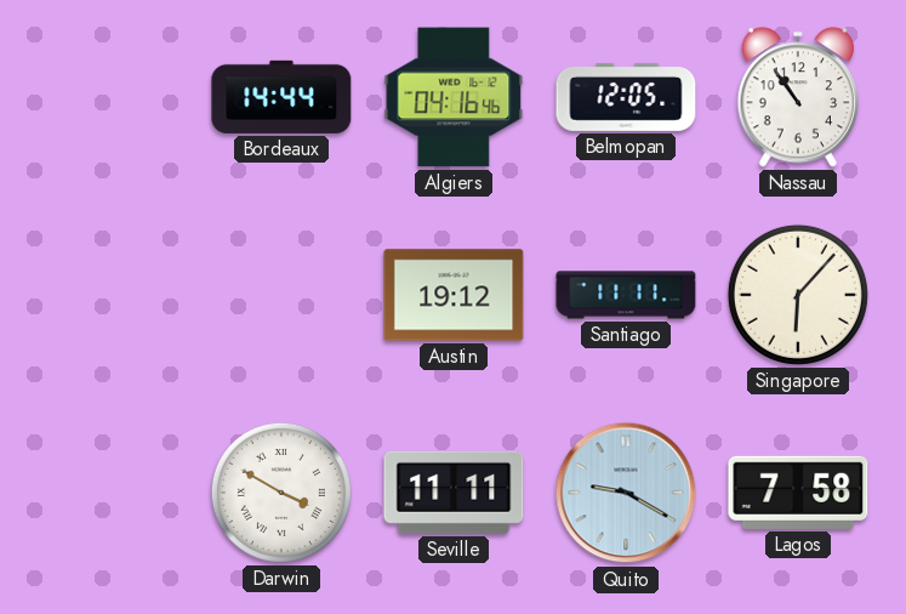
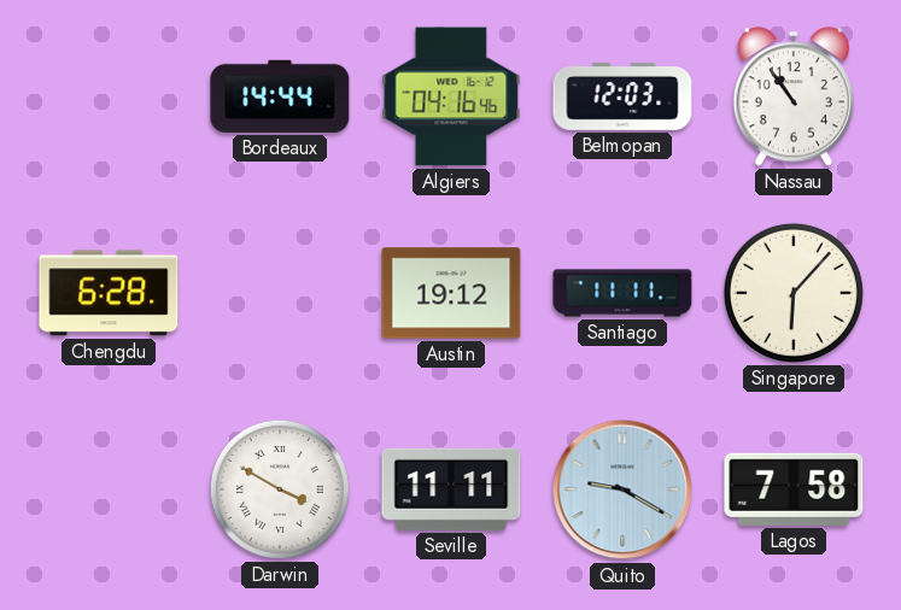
Belmopan: 12:05 -> 12:03 (622, 96)
Chengdu: none -> 6:28 (109, 293)
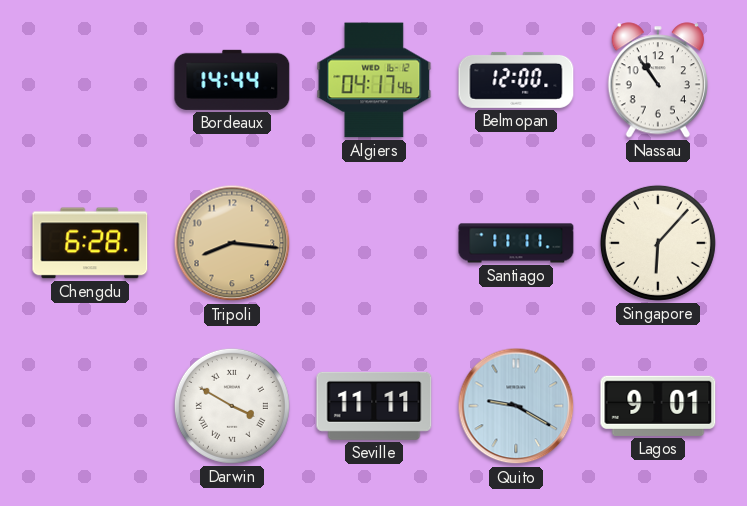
Algiers: 04:16 -> 04:17 (374, 80)
Belmopan: 12:03 -> 12:00 (516, 80)
Tripoli: none -> 8:16 (232, 243)
Austin: 19:12 -> none (451, 293)
Lagos: 7:58 -> 9:01 (658, 406)
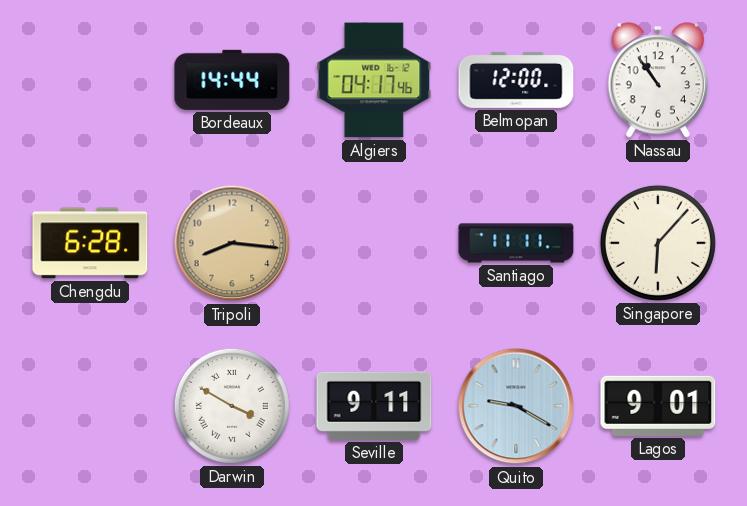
Seville: 11:11 -> 9:11 (374, 406)
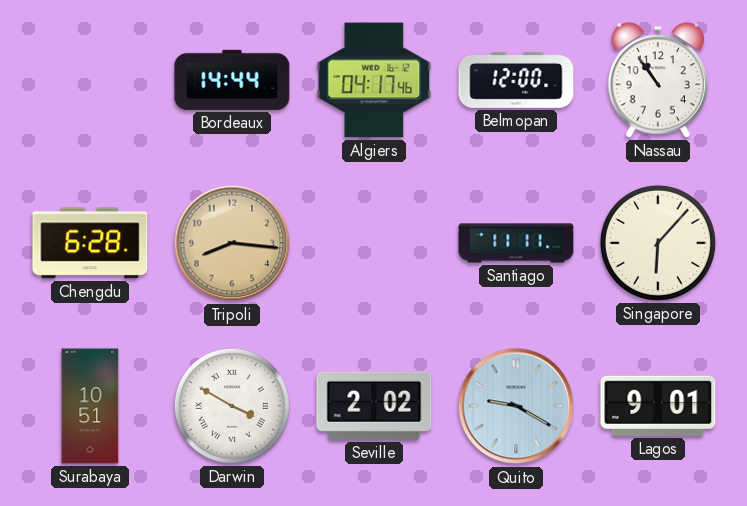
Surabaya: none -> 10:51 (90, 406)
Seville: 9:11 -> 2:02 (374, 406)
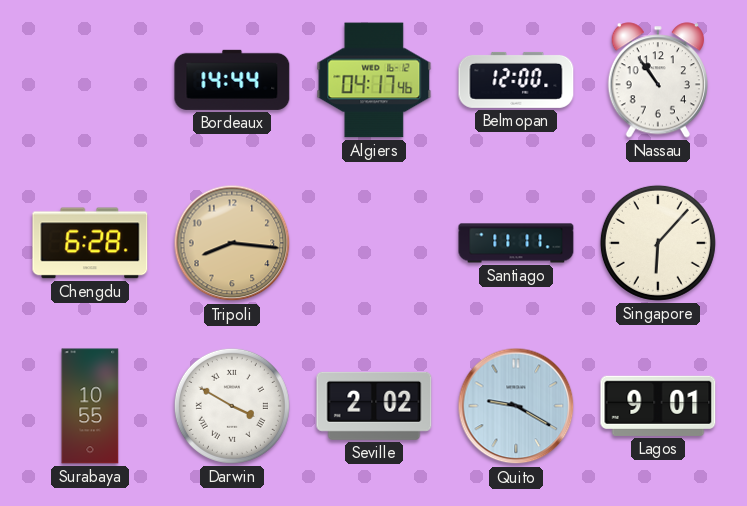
Surabaya: 10:51 -> 10:55 (90, 406)
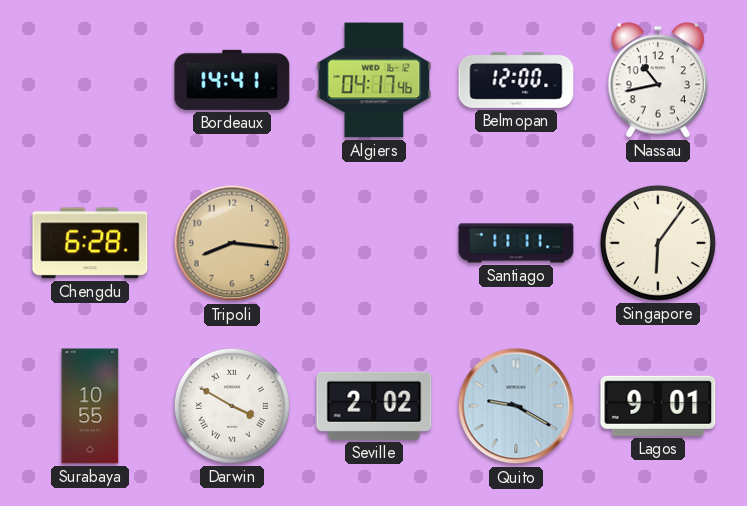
Bordeaux: 14:44 -> 14:41 (232, 80)
Nassau: 10:54 -> 10:43 (658, 80)
Singapore: 6:07 -> 6:06 (658, 243)
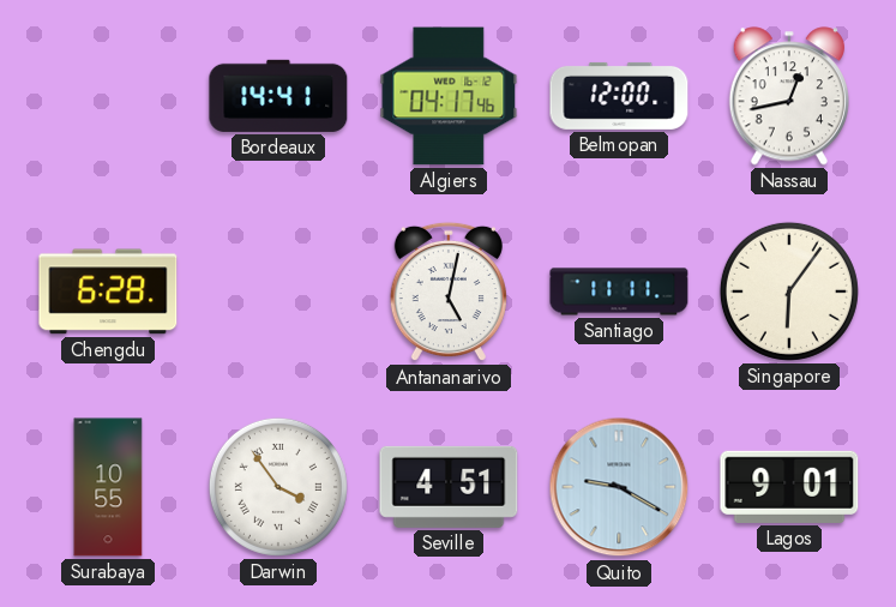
Nassau: 10:43 -> 12:43 (789, 96)
Tripoli: 8:16 -> none (232, 243)
Antananarivo: none -> 5:02 (449, 292)
Darwin: 3:50 -> 3:54 (278, 487)
Seville: 2:02 -> 4:51 (449, 487)
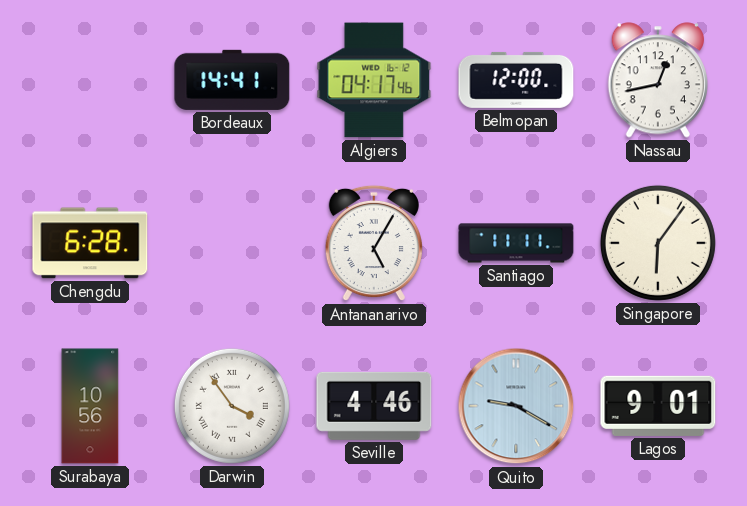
Antananarivo: 5:02 -> 5:05 (374, 243)
Surabaya: 10:55 -> 10:56 (90, 406)
Seville: 4:51 -> 4:46 (374, 406)
